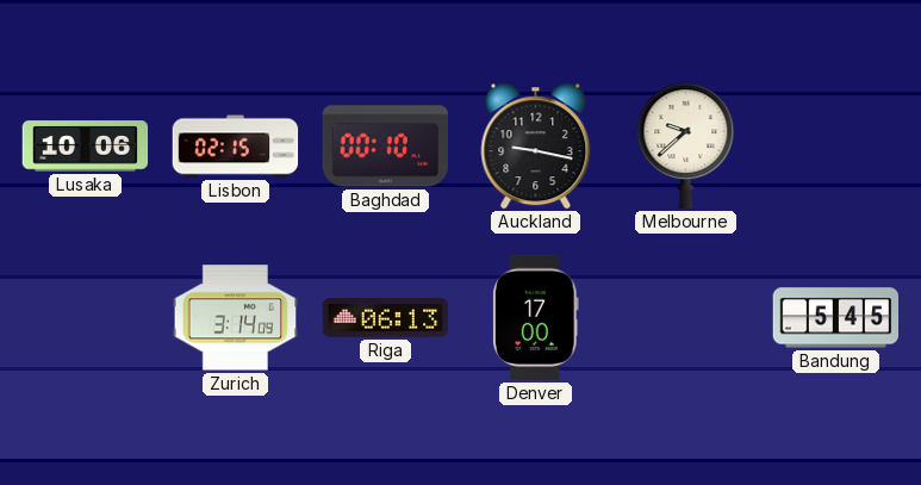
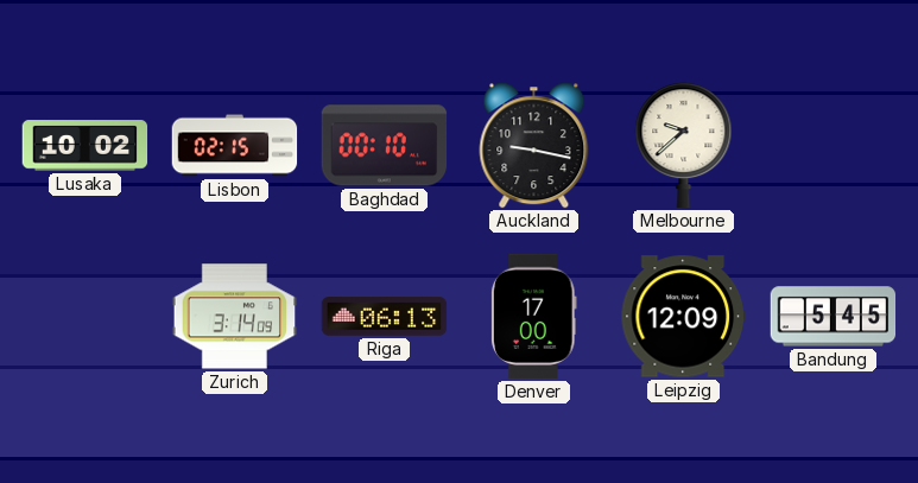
Lusaka: 10:06 -> 10:02 (86, 146)
Leipzig: none -> 12:09 (684, 317)
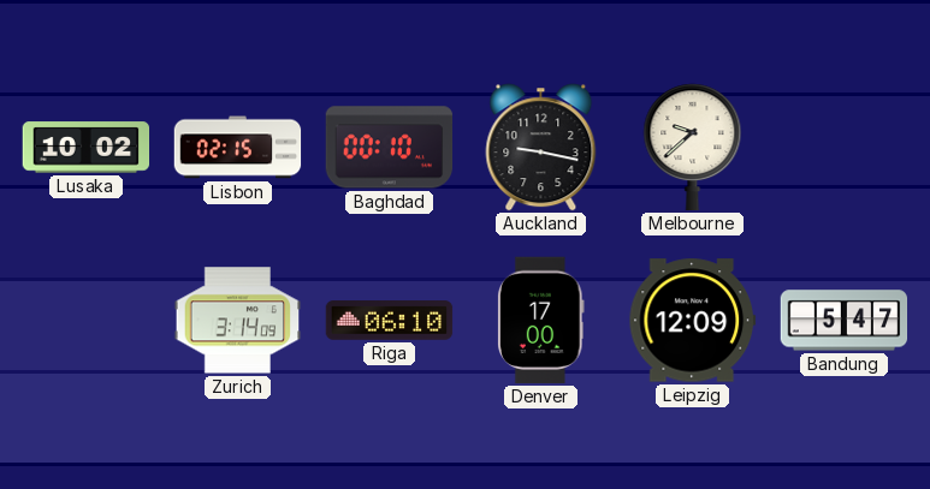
Riga: 06:13 -> 06:10 (390, 321)
Bandung: 5:45 -> 5:47 (845, 321)
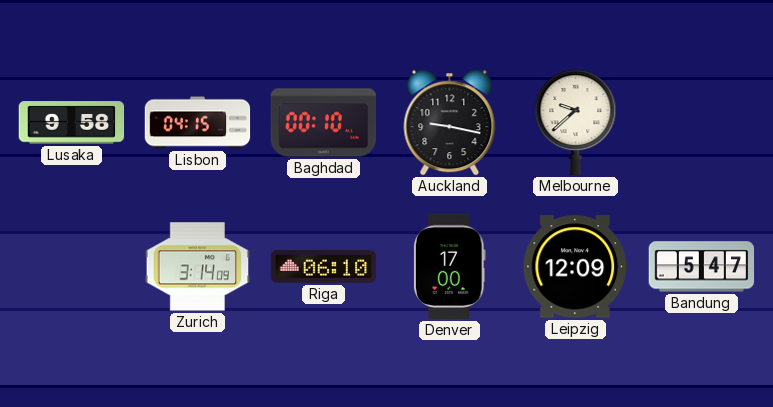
Lusaka: 10:02 -> 9:58 (72, 123)
Lisbon: 02:15 -> 04:15 (198, 123)
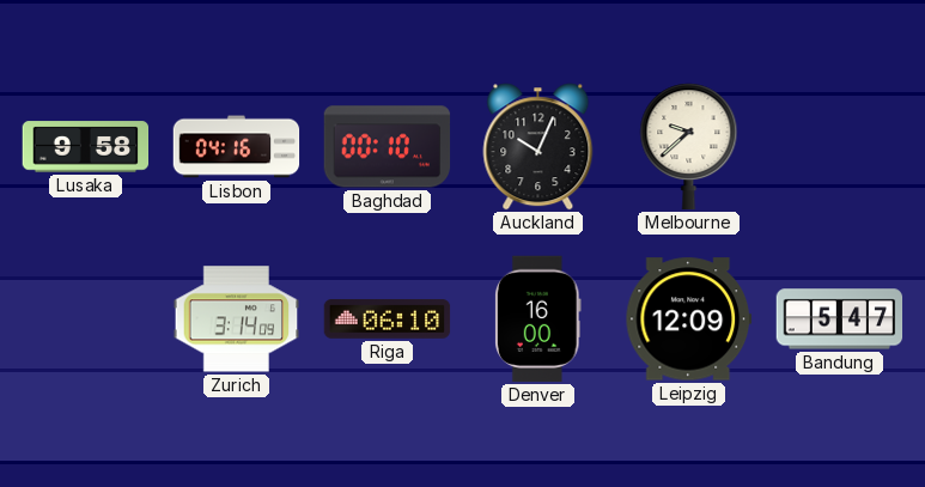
Lisbon: 04:15 -> 04:16 (237, 147)
Auckland: 9:17 -> 10:04 (538, 147)
Denver: 17:00 -> 16:00 (538, 319)
